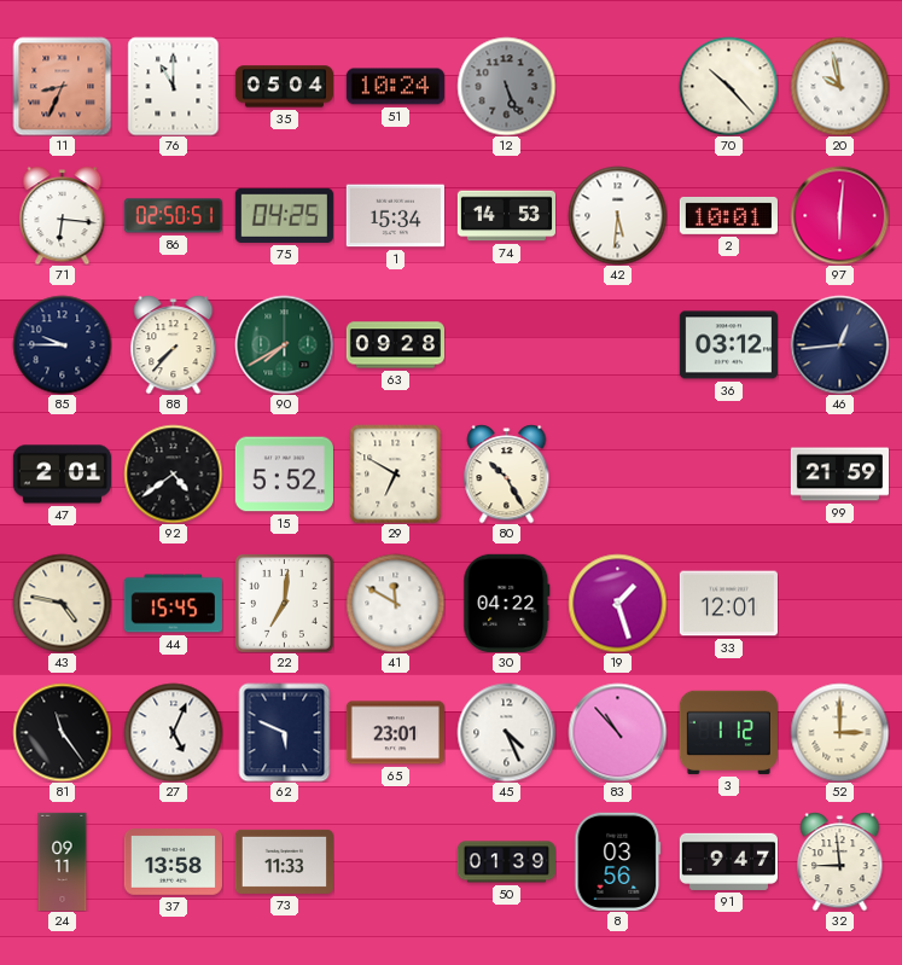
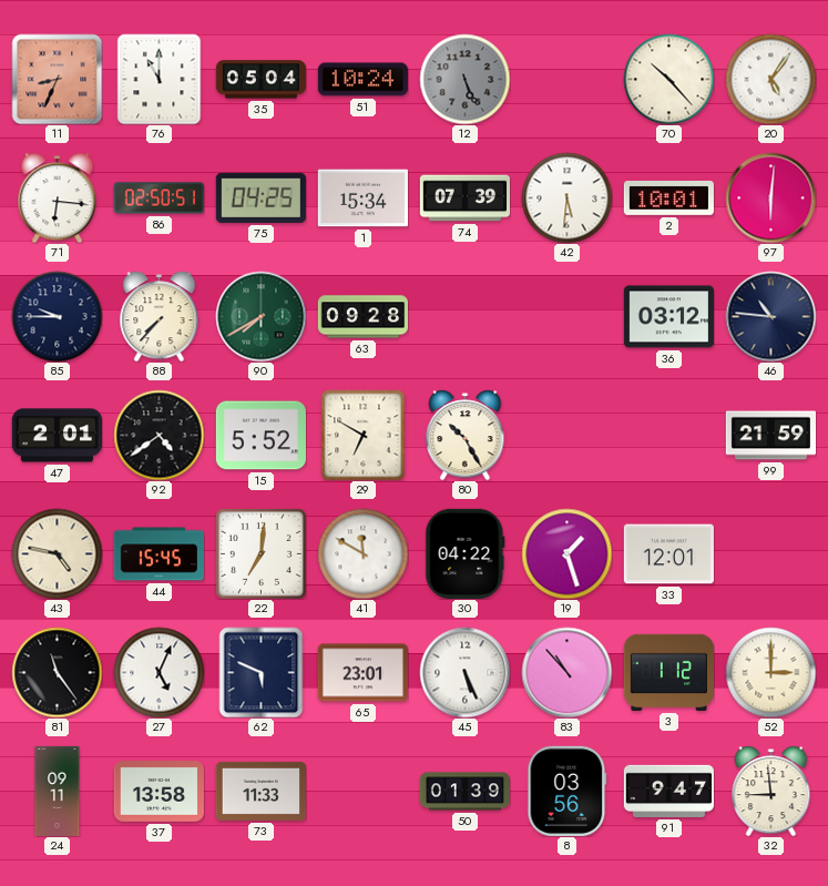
20: 9:58 -> 5:06 (770, 79)
74: 14:53 -> 07:39 (464, 198)
46: 12:44 -> 10:46 (770, 316)
45: 4:26 -> 5:26 (464, 672)
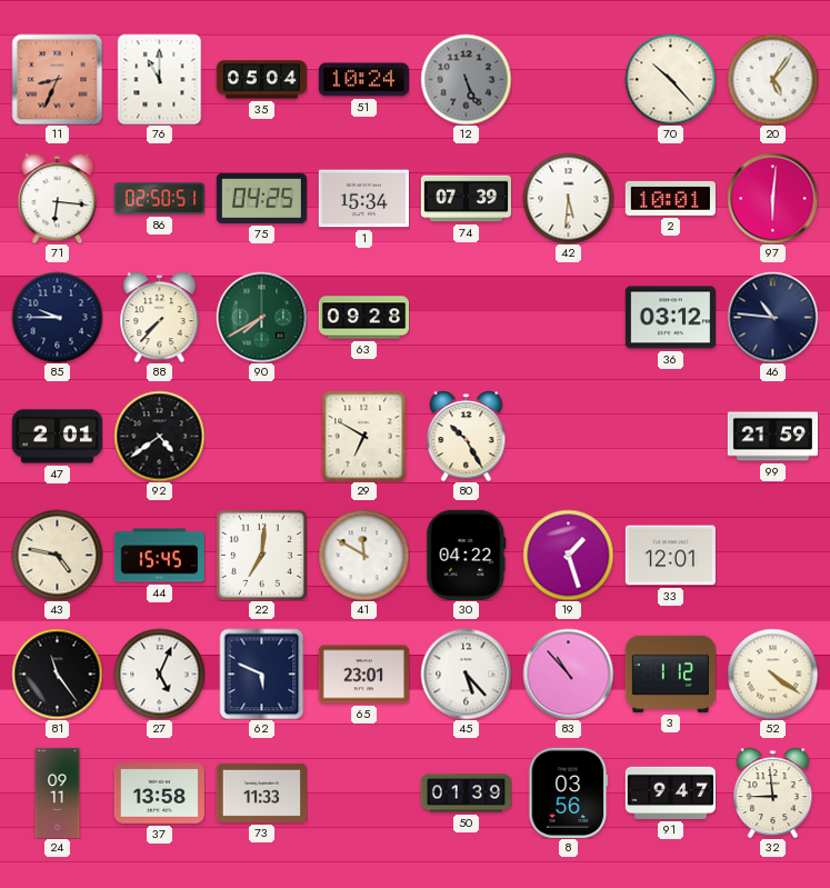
15: 5:52 -> none (260, 436)
45: 5:26 -> 5:23 (466, 674)
52: 3:00 -> 4:21 (772, 674)
